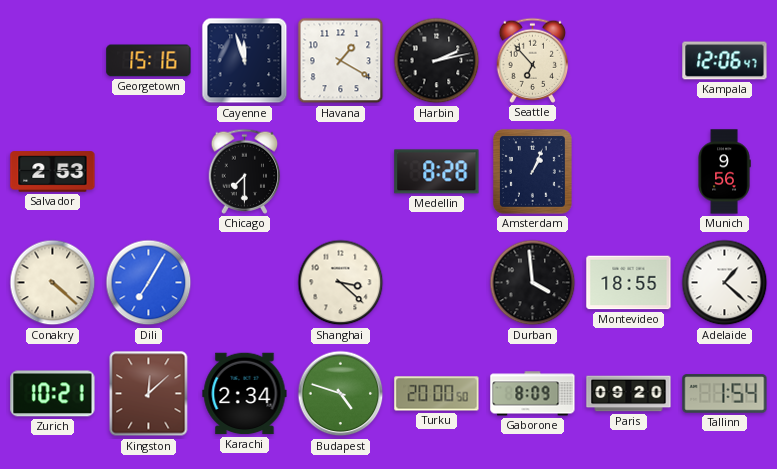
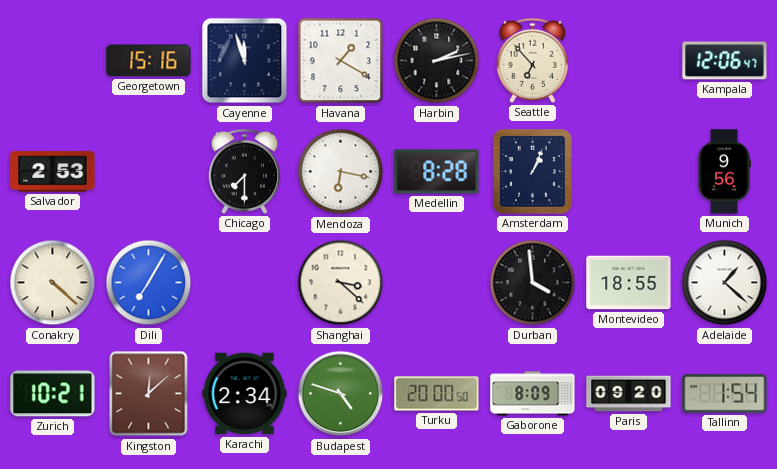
Mendoza: none -> 6:17 (341, 172)
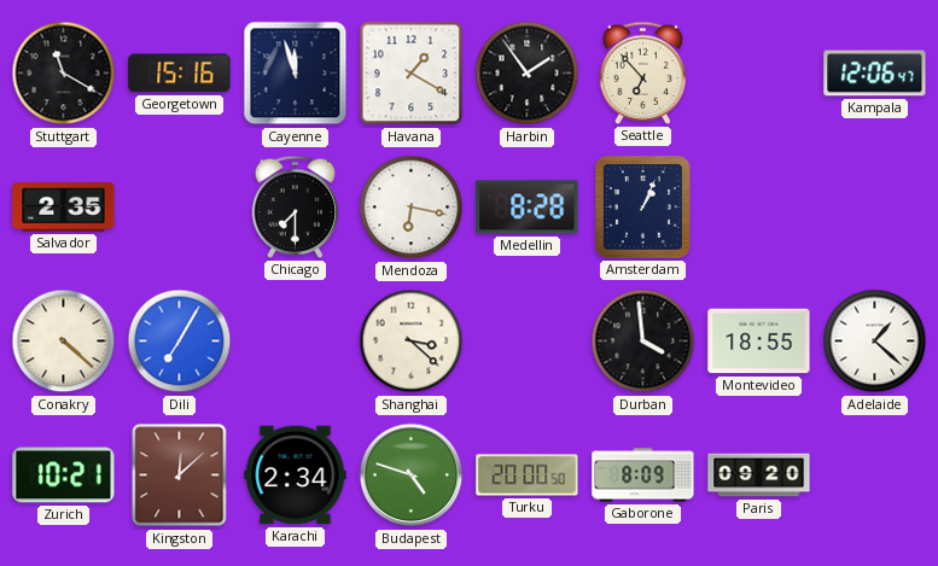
Stuttgart: none -> 11:20 (64, 74)
Harbin: 2:13 -> 1:54 (528, 74)
Salvador: 2:53 -> 2:35 (64, 208)
Munich: 9:56 -> none (724, 172)
Tallinn: 1:54 -> none (725, 394)
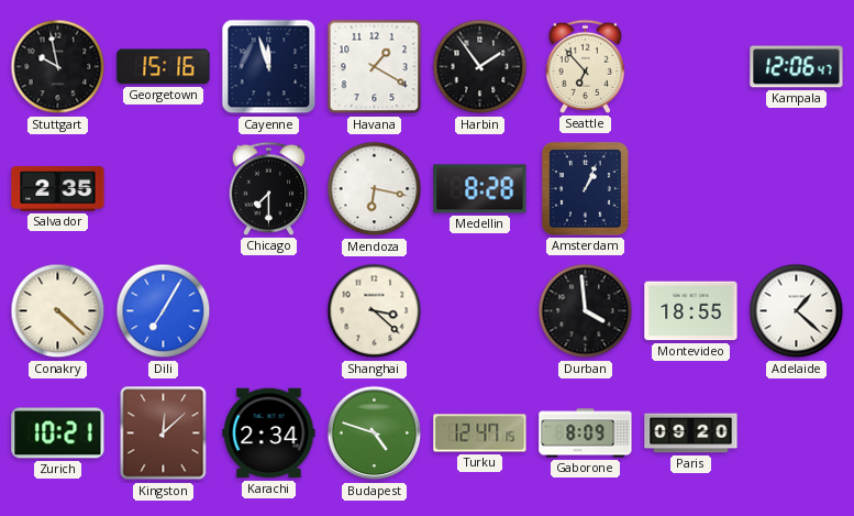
Stuttgart: 11:20 -> 9:58 (58, 67)
Turku: 20:00 -> 12:47 (480, 433)
